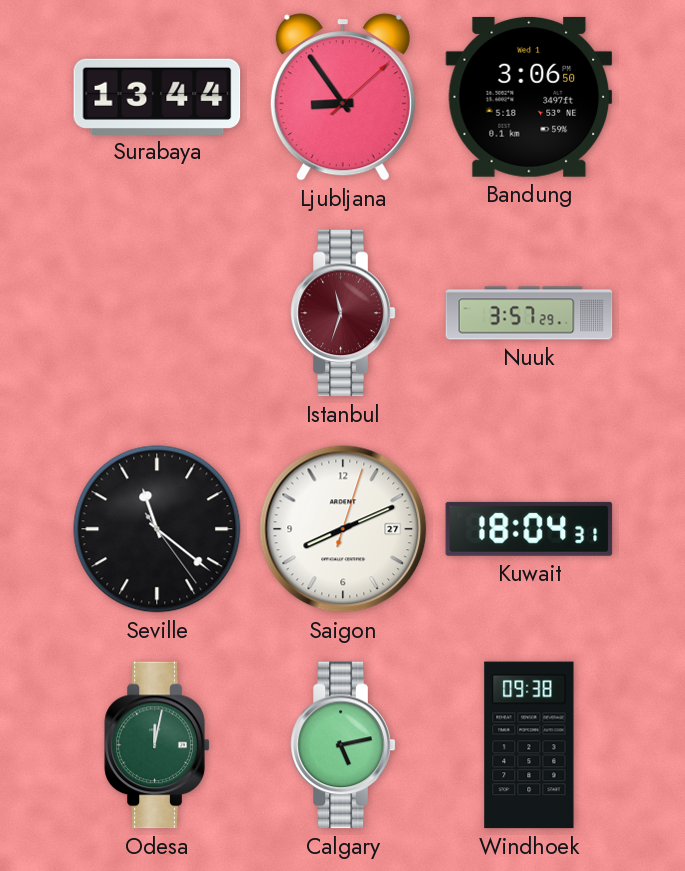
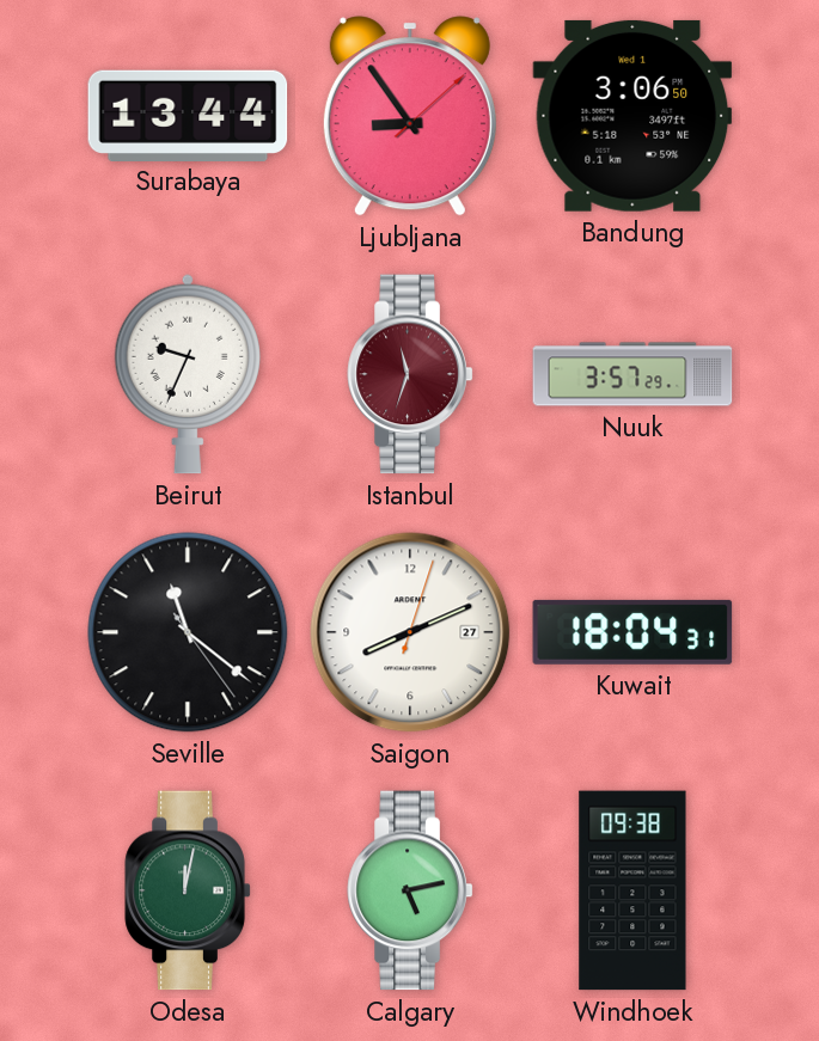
Beirut: none -> 9:34 (188, 374)
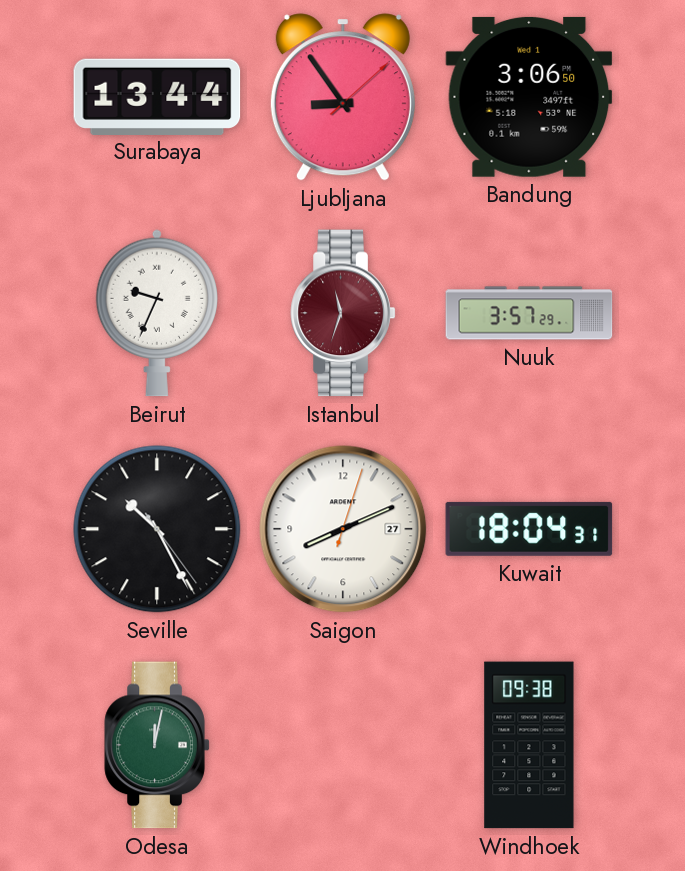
Seville: 11:21 -> 10:25 (157, 529)
Calgary: 5:13 -> none (410, 890)
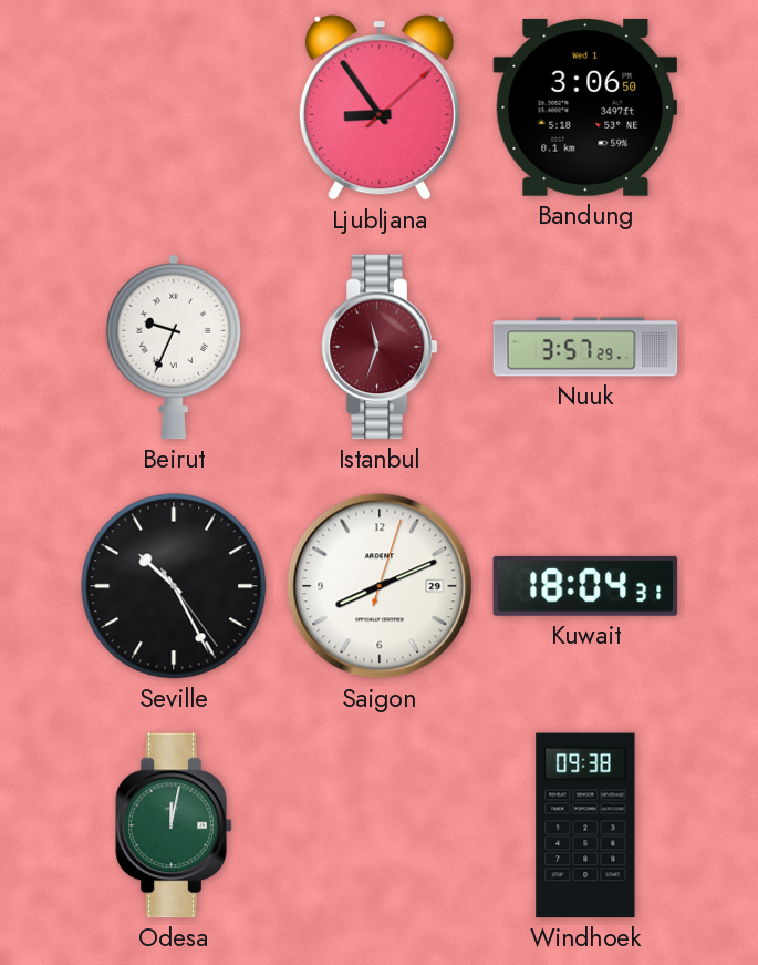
Surabaya: 13:44 -> none (157, 96)
Saigon date: 27 -> 29 (380, 586)
